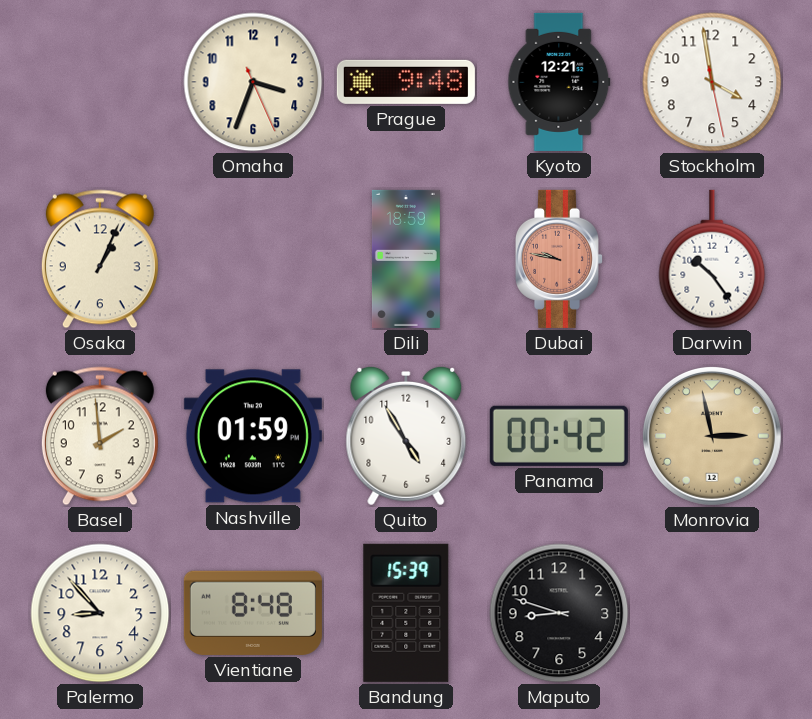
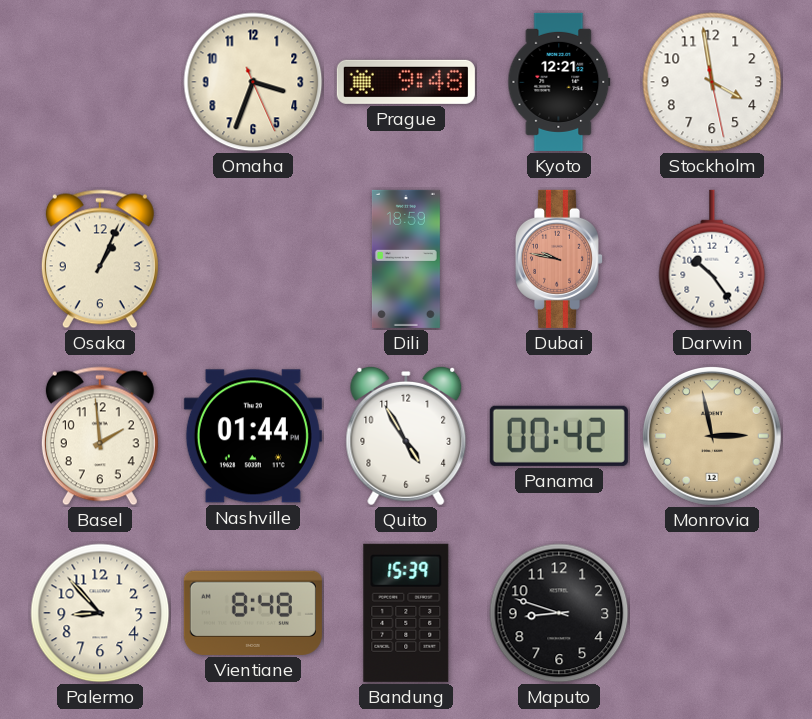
Nashville: 01:59 -> 01:44 (253, 436)
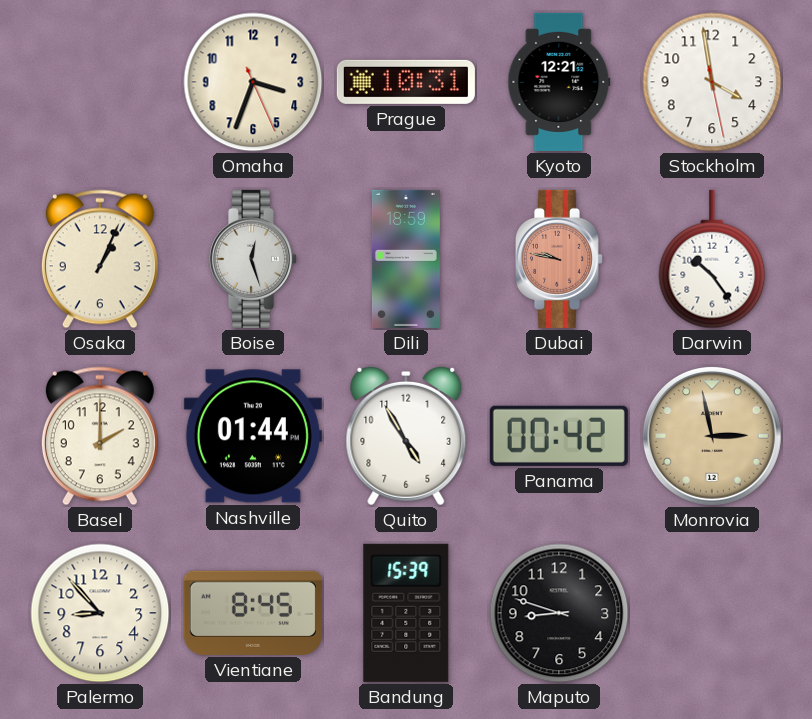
Prague: 9:48 -> 10:31 (406, 82)
Boise: none -> 12:27 (252, 259)
Basel: 1:59 -> 2:00 (100, 436)
Vientiane: 8:48 -> 8:45 (253, 613)
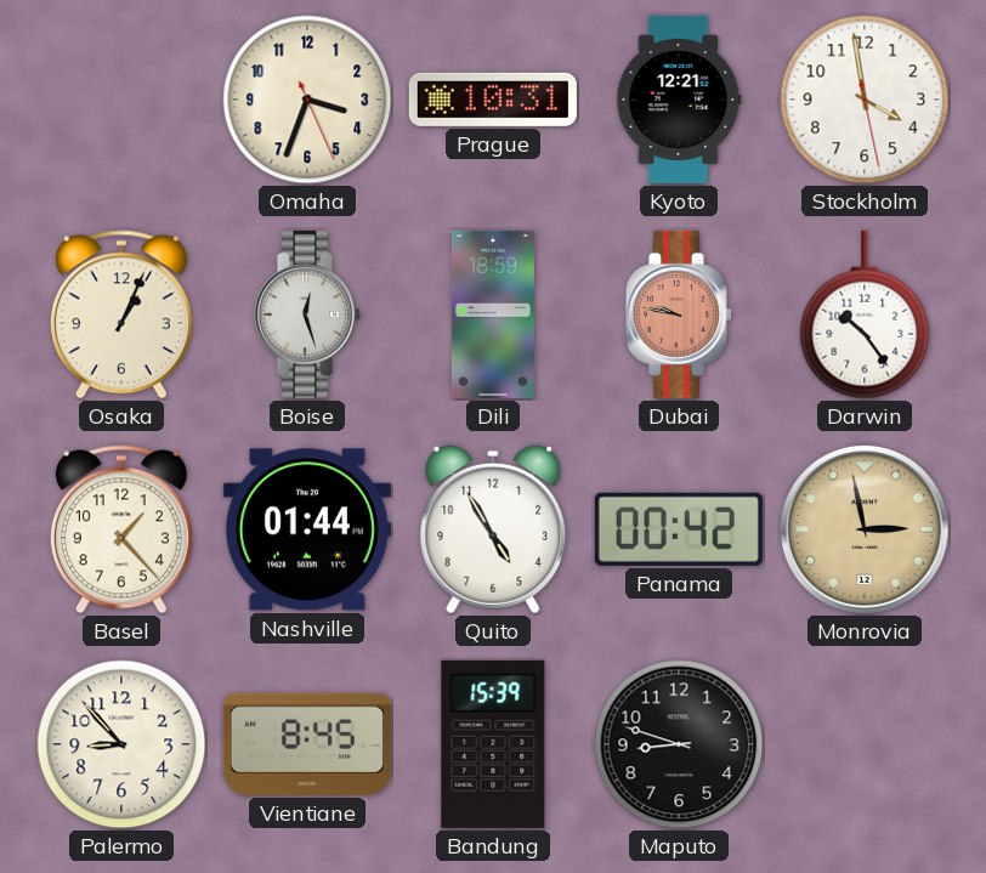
Basel: 2:00 -> 1:23 (121, 529)
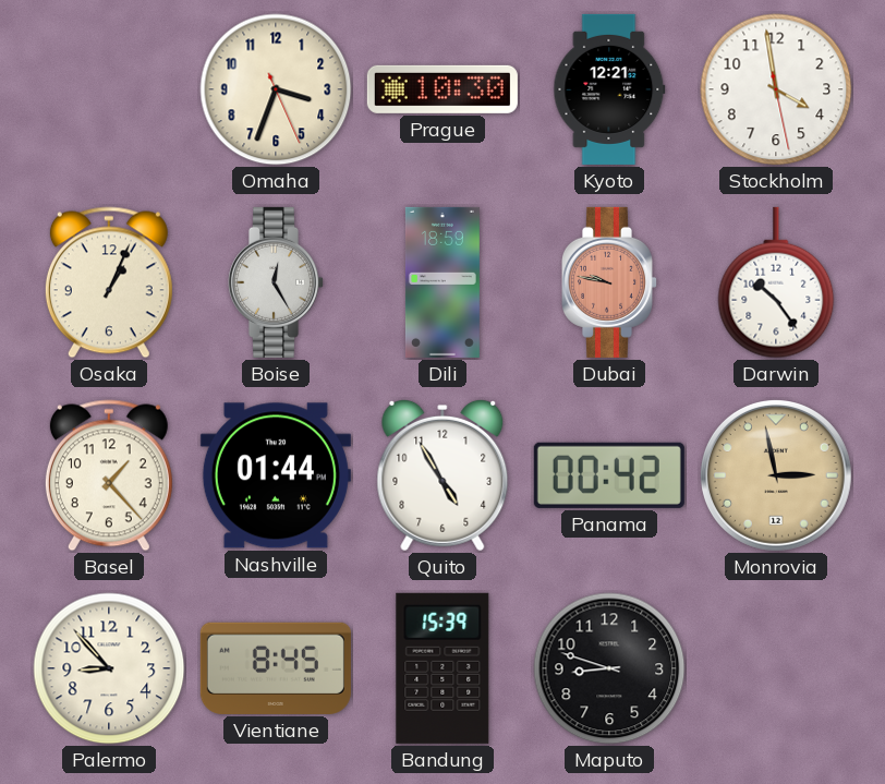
Prague: 10:31 -> 10:30 (442, 89)
Boise: 12:27 -> 12:25 (275, 282)
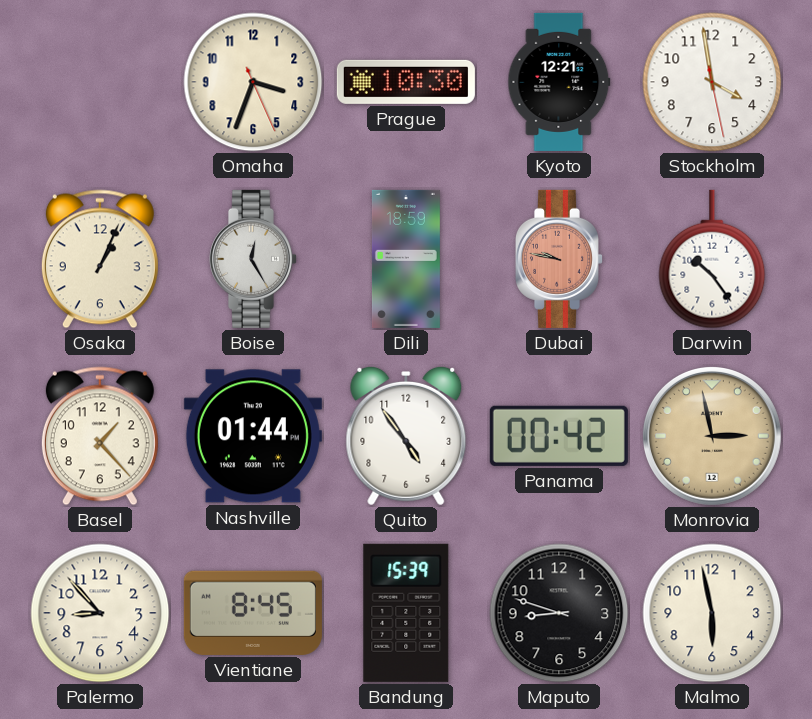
Quito: 4:55 -> 4:54 (406, 436)
Malmo: none -> 5:58 (712, 613)
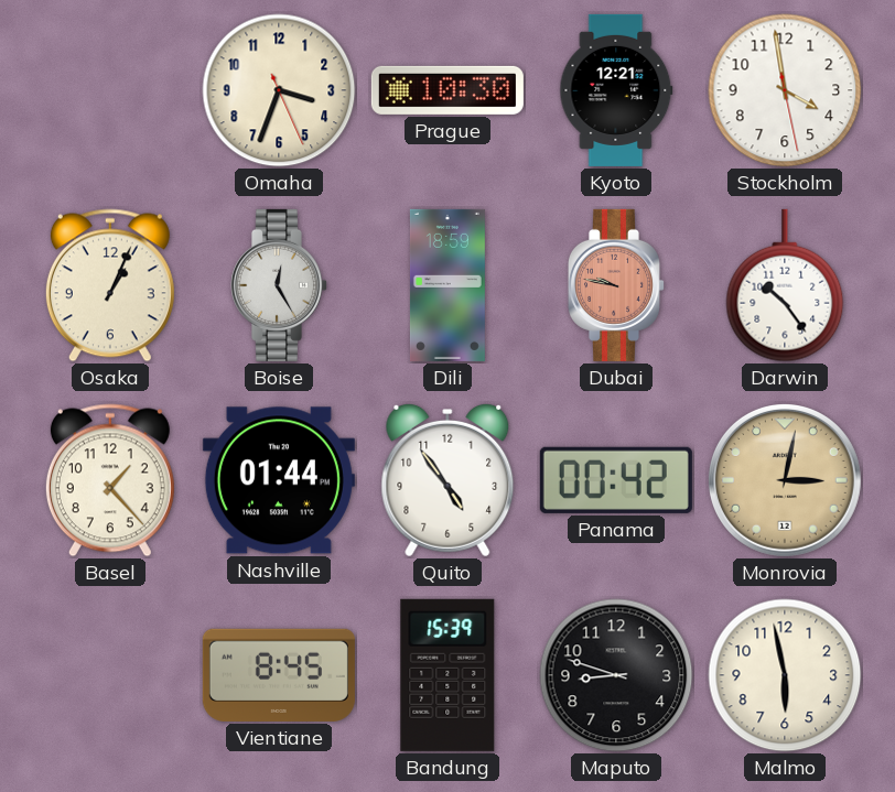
Monrovia: 2:58 -> 3:02 (785, 480)
Palermo: 8:53 -> none (100, 613)
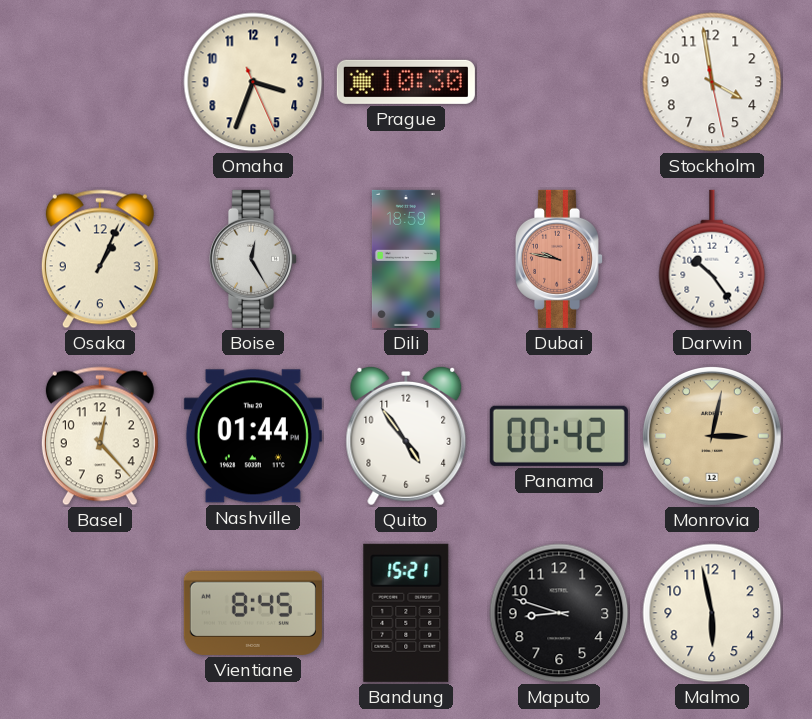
Kyoto: 12:21 -> none (616, 90)
Basel: 1:23 -> 12:23 (100, 436)
Bandung: 15:39 -> 15:21 (406, 613)
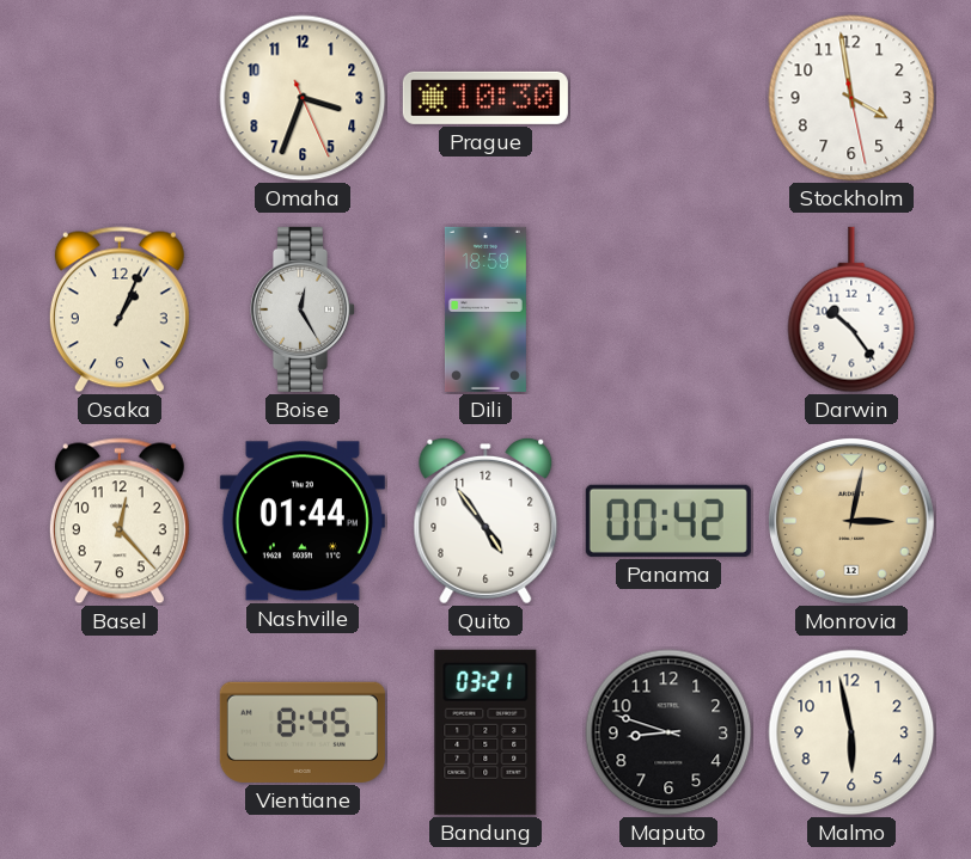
Dubai: 9:47 -> none (558, 259)
Bandung: 15:21 -> 03:21 (485, 732)
